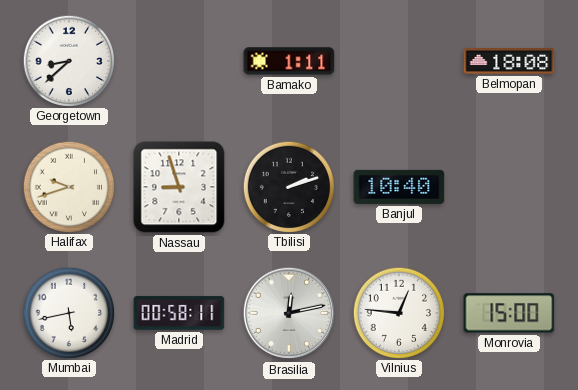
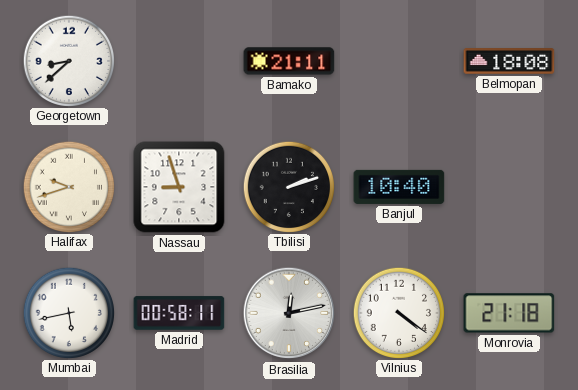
Bamako: 1:11 -> 21:11 (289, 61)
Vilnius: 12:46 -> 4:21 (398, 312)
Monrovia: 15:00 -> 21:18 (509, 313)
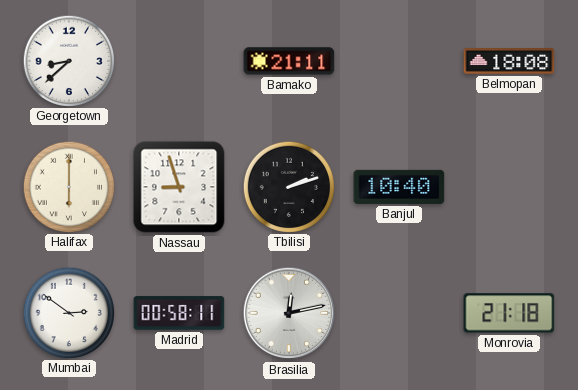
Halifax: 9:42 -> 6:00 (68, 186)
Mumbai: 5:43 -> 2:51 (68, 312)
Vilnius: 4:21 -> none (398, 312)
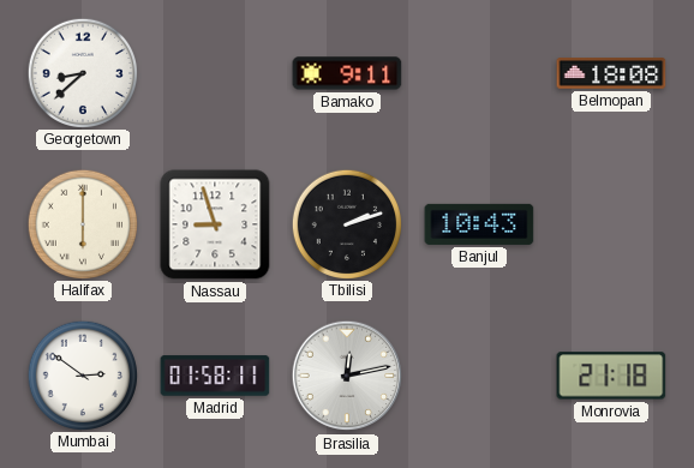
Bamako: 21:11 -> 9:11 (347, 73)
Banjul: 10:40 -> 10:43 (479, 224)
Madrid: 00:58 -> 01:58 (215, 376)
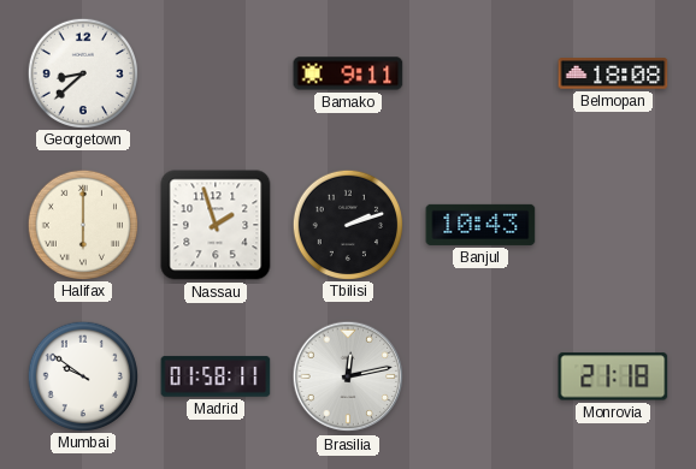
Nassau: 8:57 -> 1:57 (216, 225)
Mumbai: 2:51 -> 9:51 (82, 375)
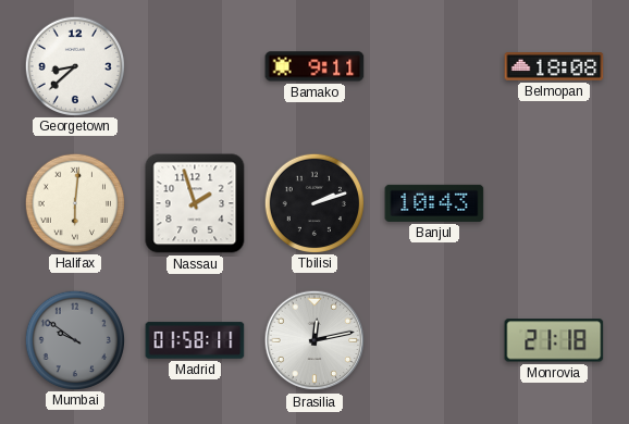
Halifax: 6:00 -> 6:01 (74, 202)
Mumbai dial: white -> grey (74, 339)
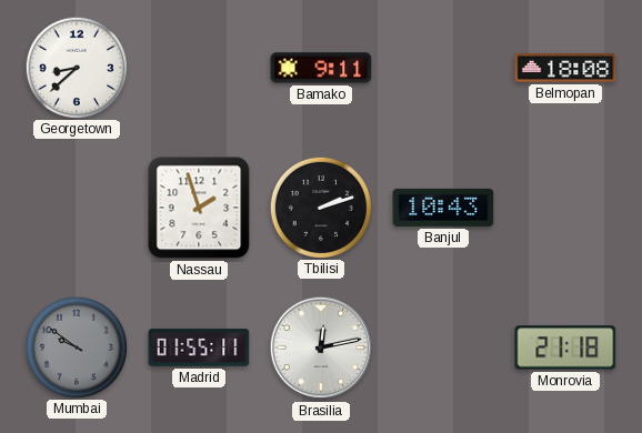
Halifax: 6:01 -> none (74, 202)
Madrid: 01:58 -> 01:55 (199, 348)
